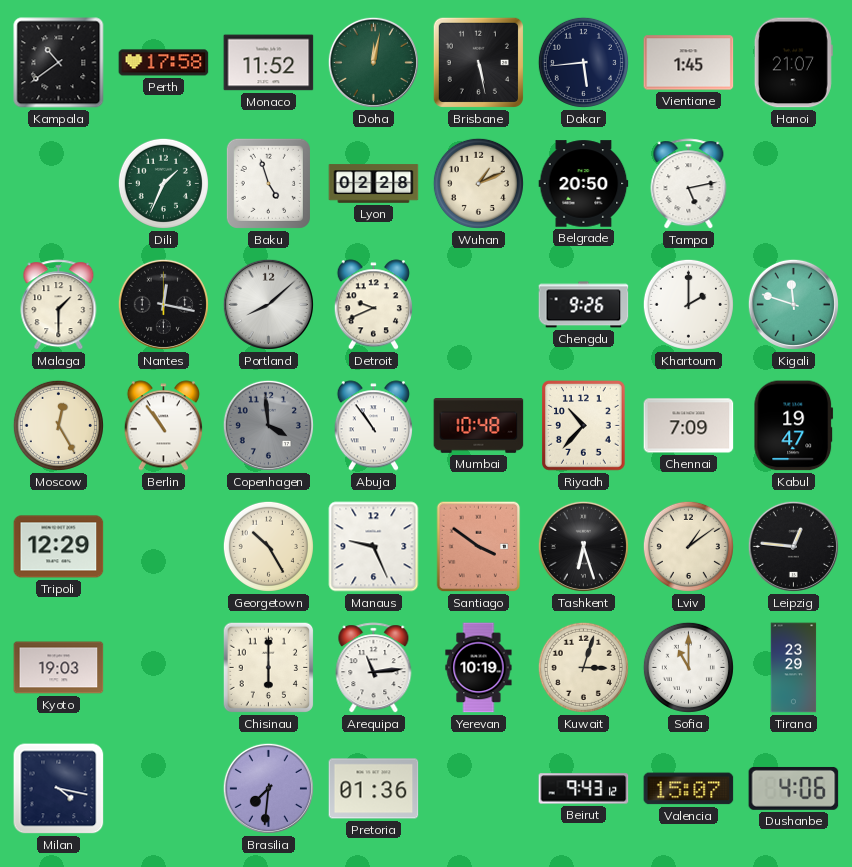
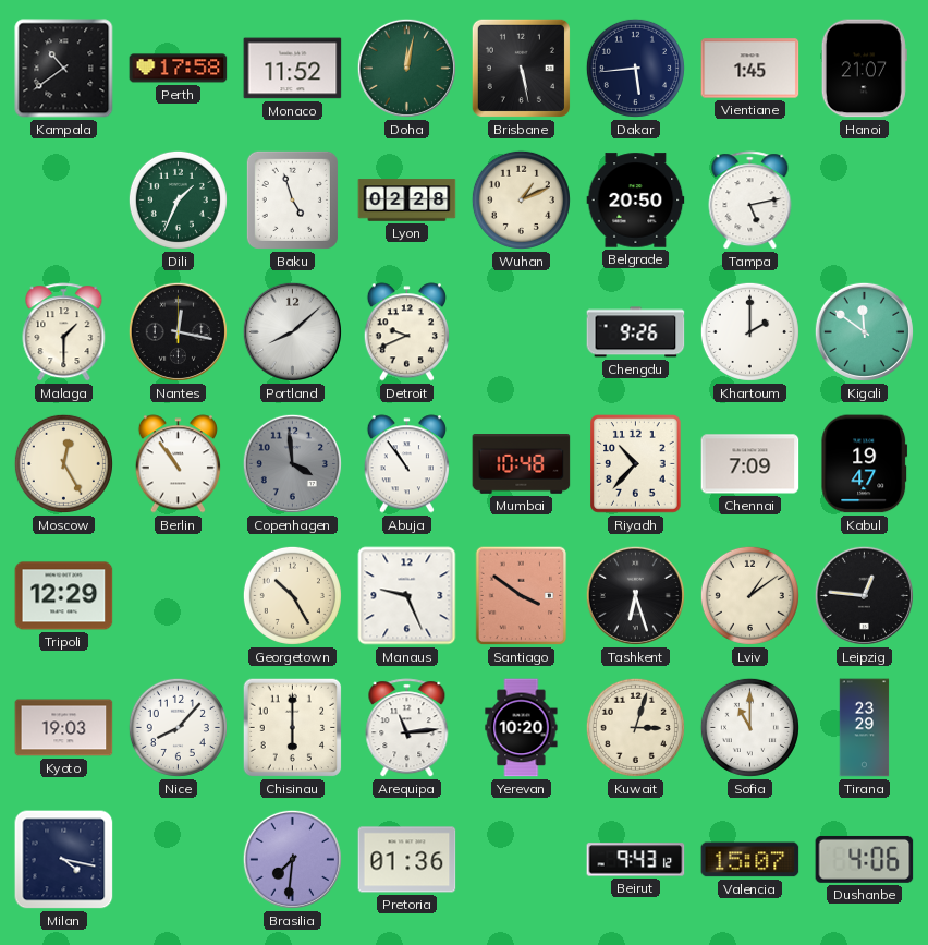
Kigali: 11:48 -> 11:51 (864, 331)
Nice: none -> 8:07 (178, 727)
Yerevan: 10:19 -> 10:20 (522, 728)
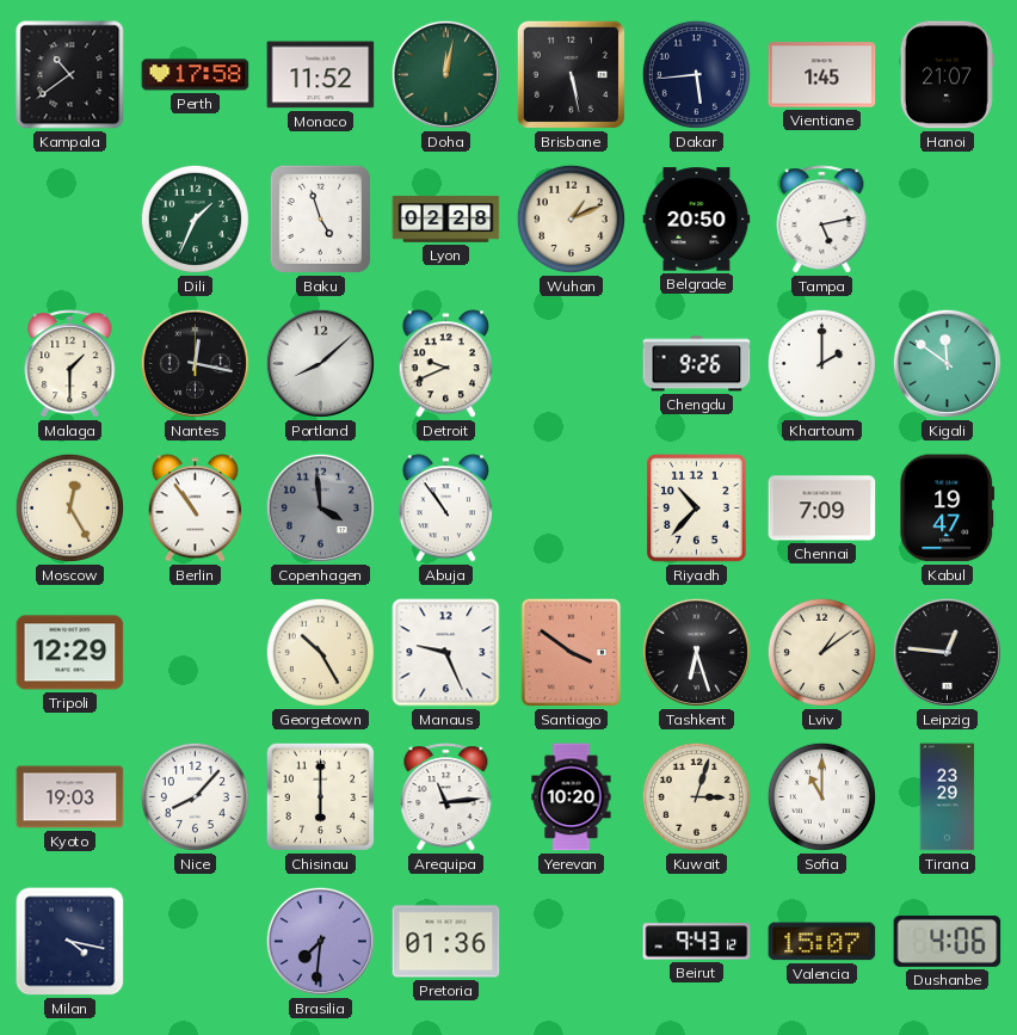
Mumbai: 10:48 -> none (522, 464)
